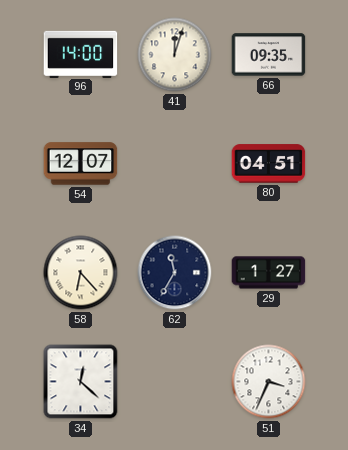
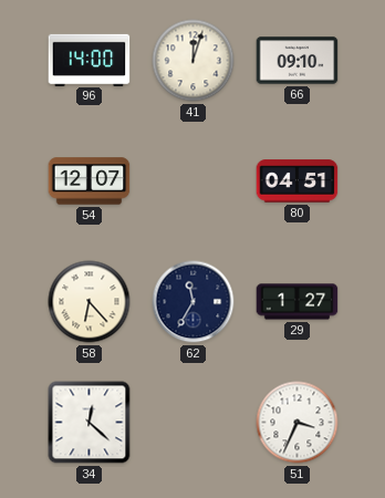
66: 09:35 -> 09:10 (298, 61)
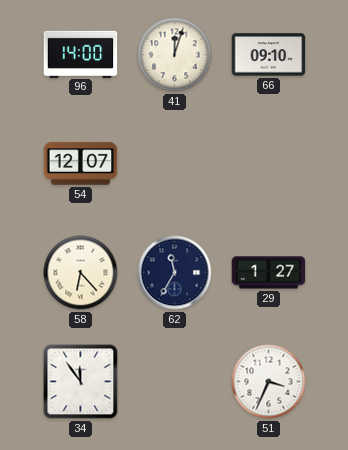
80: 04:51 -> none (298, 181)
34: 12:22 -> 11:54 (81, 382)
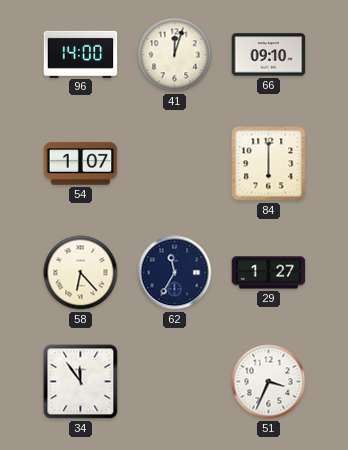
54: 12:07 -> 1:07 (81, 164)
84: none -> 6:00 (269, 164)
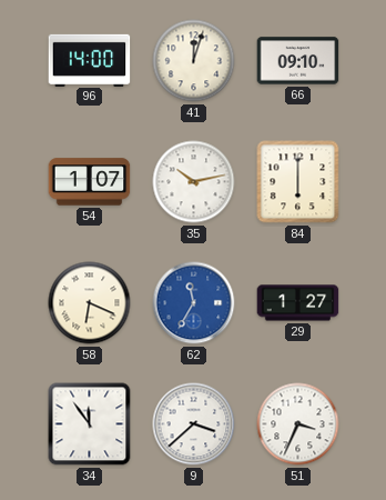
35: none -> 10:13 (194, 182)
58: 6:23 -> 6:19 (90, 303)
62 dial: navy -> blue (194, 303)
9: none -> 3:38 (194, 424)
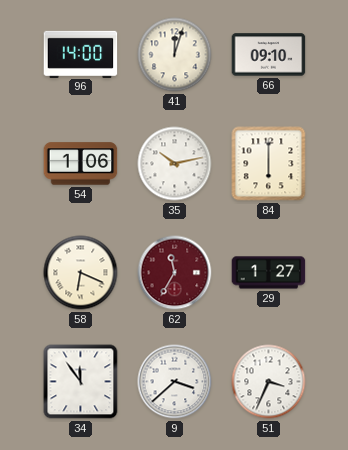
54: 1:07 -> 1:06 (81, 164)
62 dial: blue -> burgundy (175, 273)
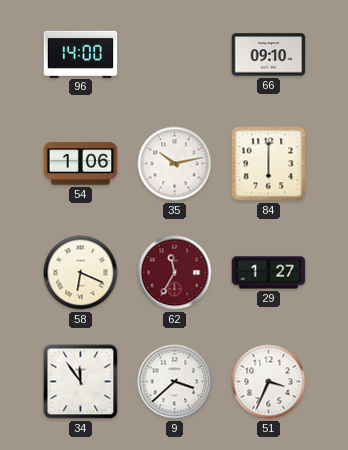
41: 12:03 -> none (175, 55)
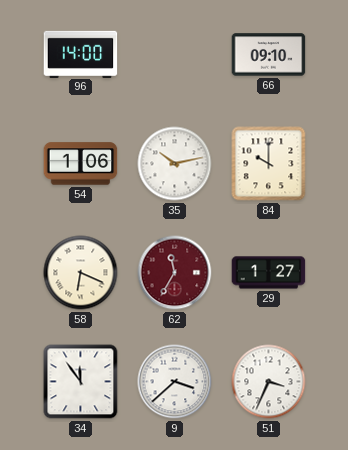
84: 6:00 -> 10:00 (269, 164)
